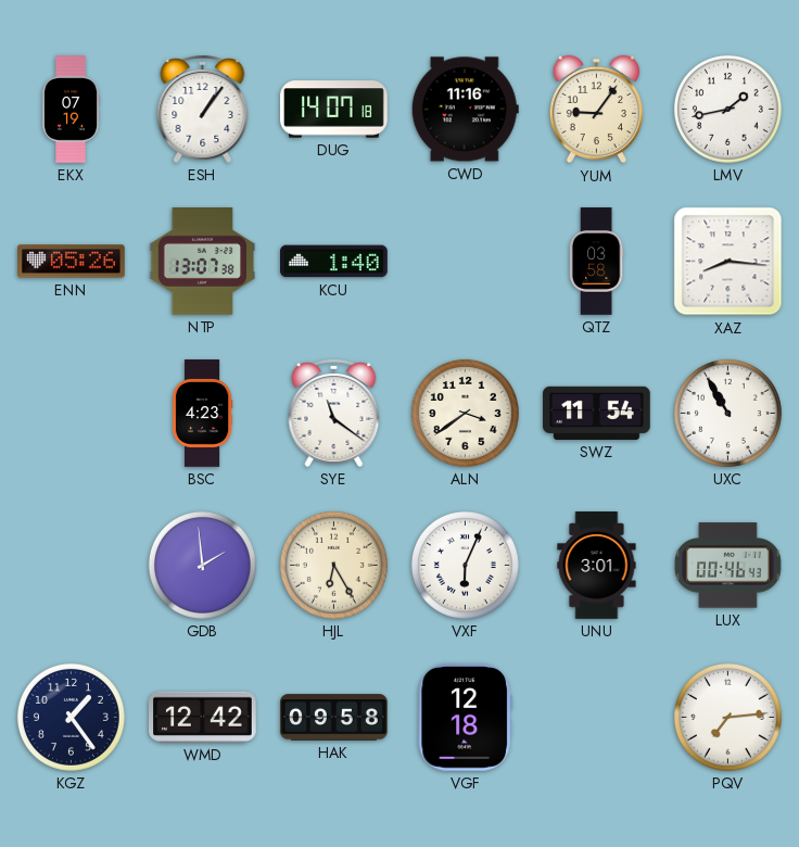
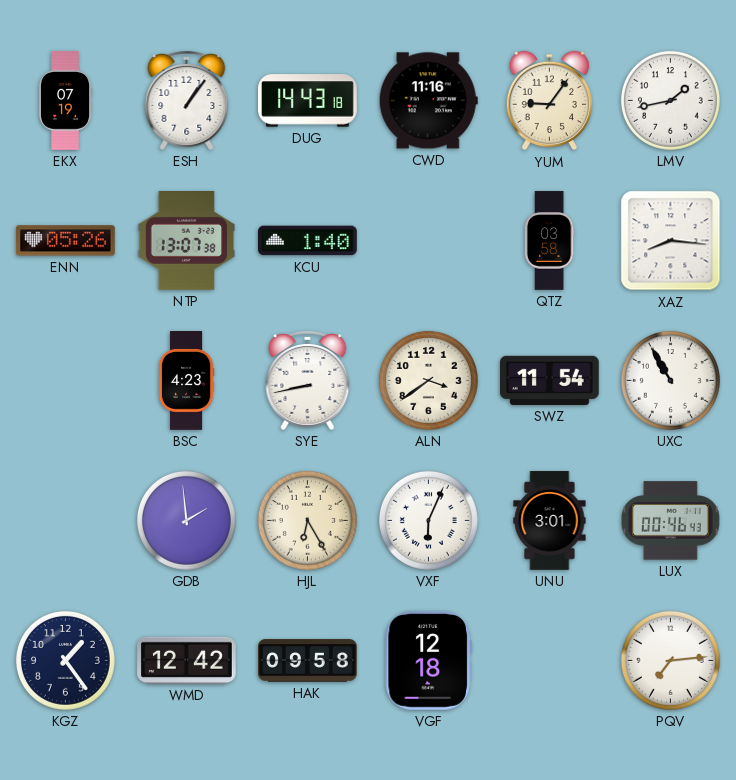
DUG: 14:07 -> 14:43 (308, 101)
SYE: 11:21 -> 8:43 (308, 381)
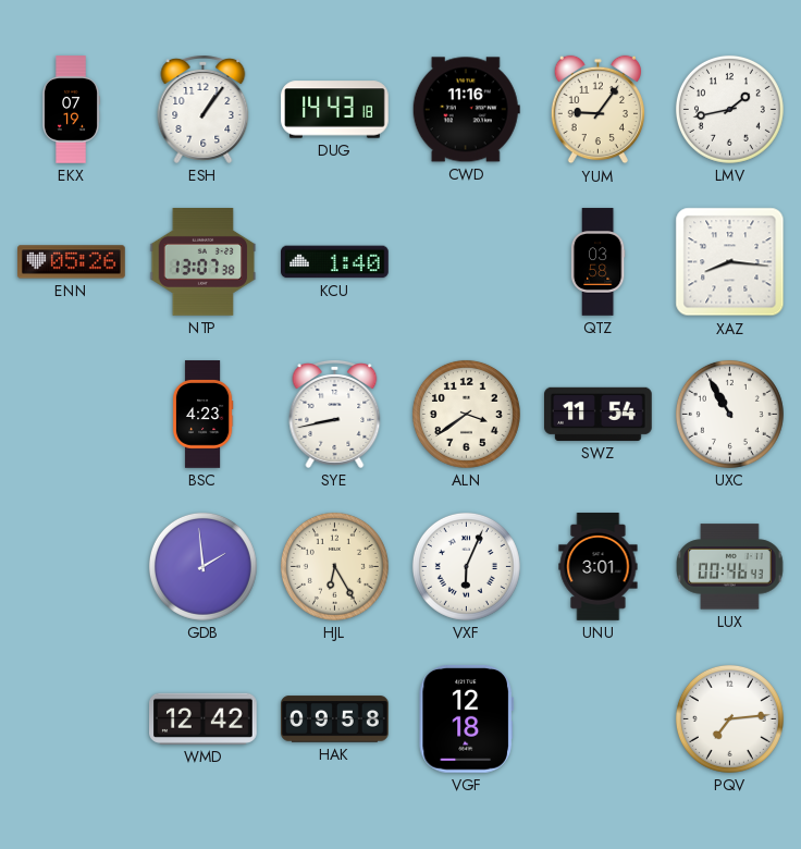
KGZ: 1:24 -> none (65, 660)
